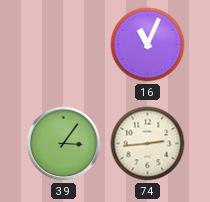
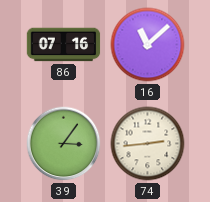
86: none -> 07:16 (64, 45)
16: 11:04 -> 11:08 (148, 45)
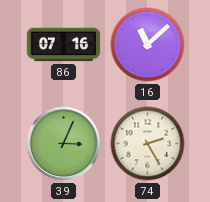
39: 3:06 -> 3:04 (64, 144)
74: 2:44 -> 2:25 (148, 144)
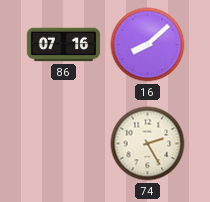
16: 11:08 -> 8:08 (148, 45)
39: 3:04 -> none (64, 144)
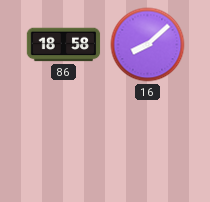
86: 07:16 -> 18:58 (64, 45)
74: 2:25 -> none (148, 144)
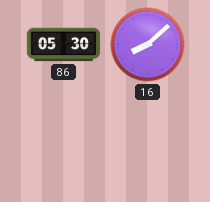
86: 18:58 -> 05:30 (64, 45)
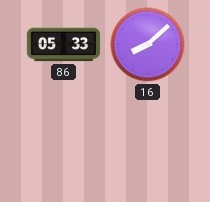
86: 05:30 -> 05:33 (64, 45)
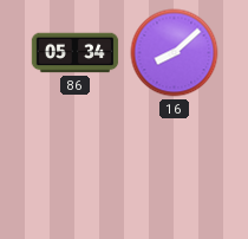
86: 05:33 -> 05:34 (76, 53)
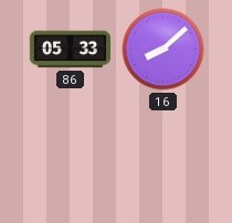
86: 05:34 -> 05:33 (71, 50)
